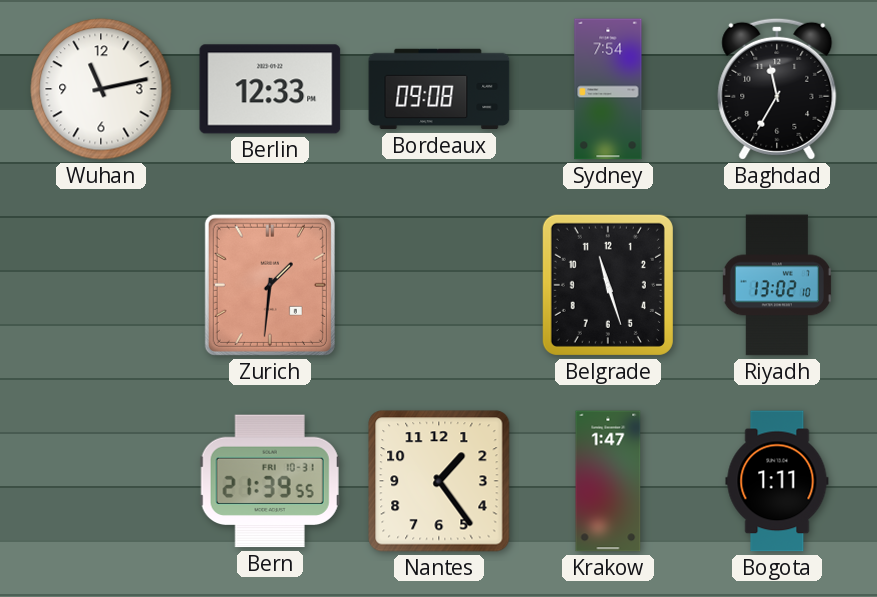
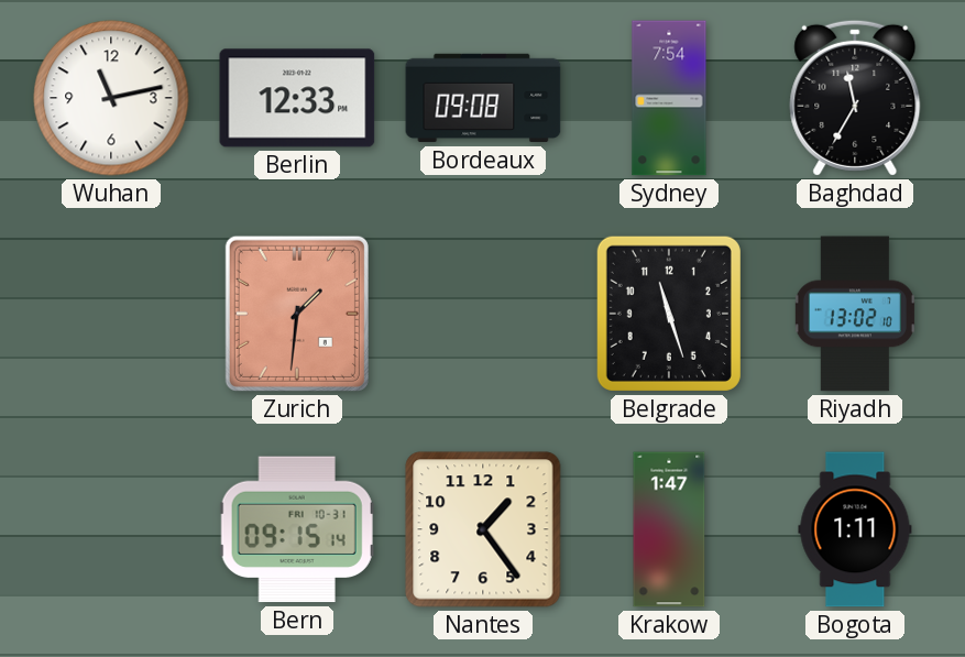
Bern: 21:39 -> 09:15 (297, 529)
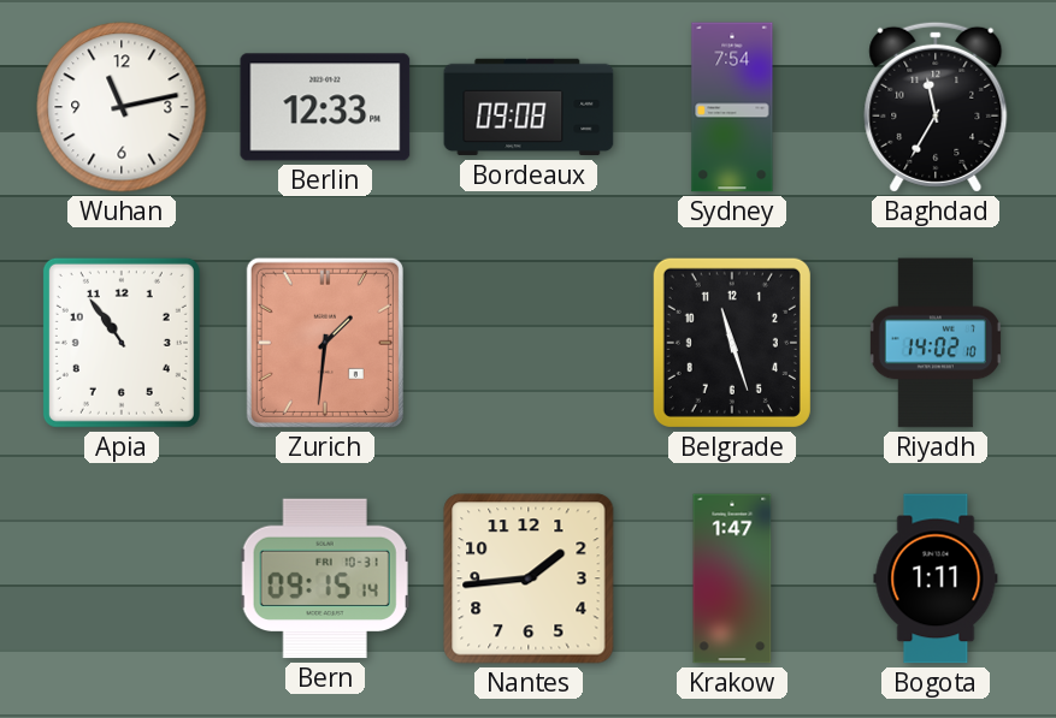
Apia: none -> 10:54 (122, 343)
Riyadh: 13:02 -> 14:02 (936, 343)
Nantes: 1:24 -> 1:44 (529, 578)
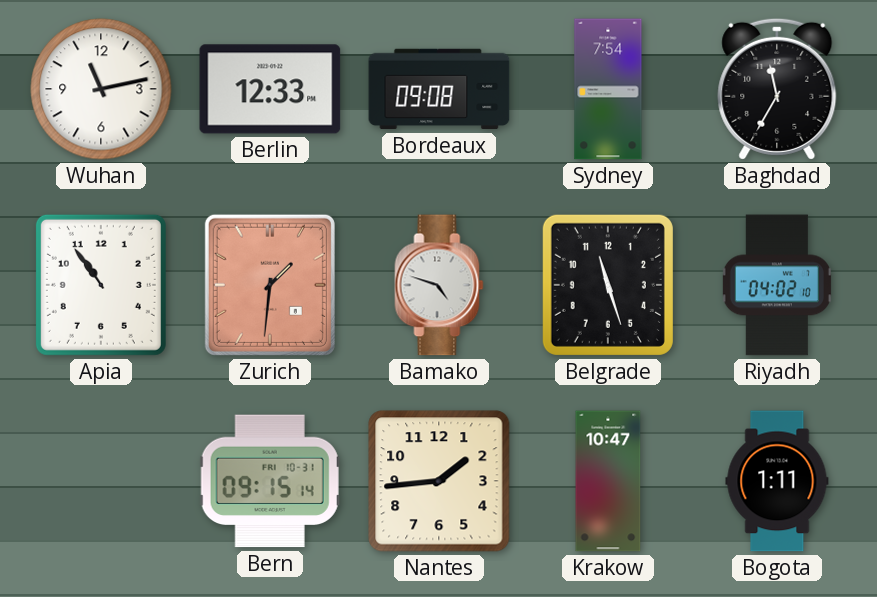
Bamako: none -> 4:48 (439, 285)
Riyadh: 14:02 -> 04:02 (777, 285)
Krakow: 1:47 -> 10:47 (608, 481)
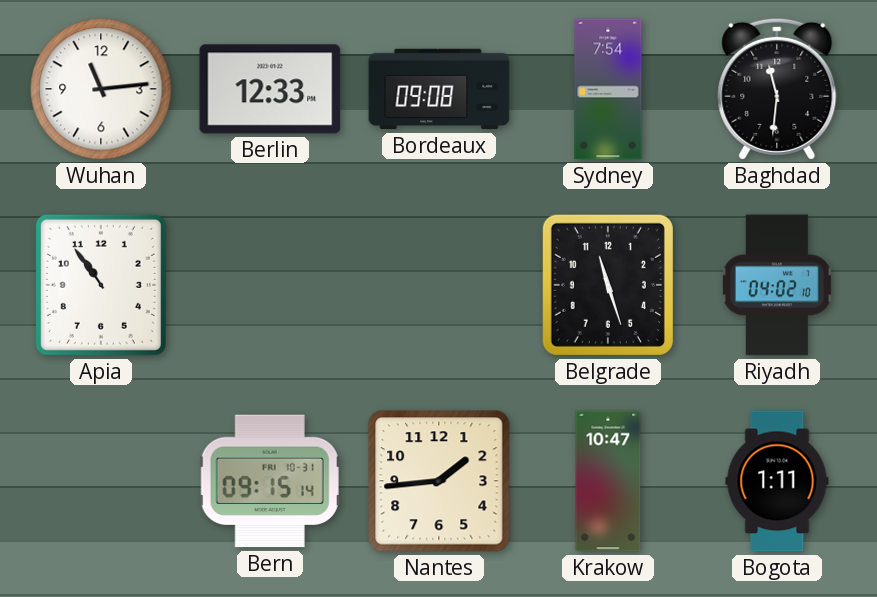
Wuhan: 11:13 -> 11:14 (101, 89)
Baghdad: 11:35 -> 11:31 (777, 89)
Zurich: 1:31 -> none (270, 285)
Bamako: 4:48 -> none (439, 285)
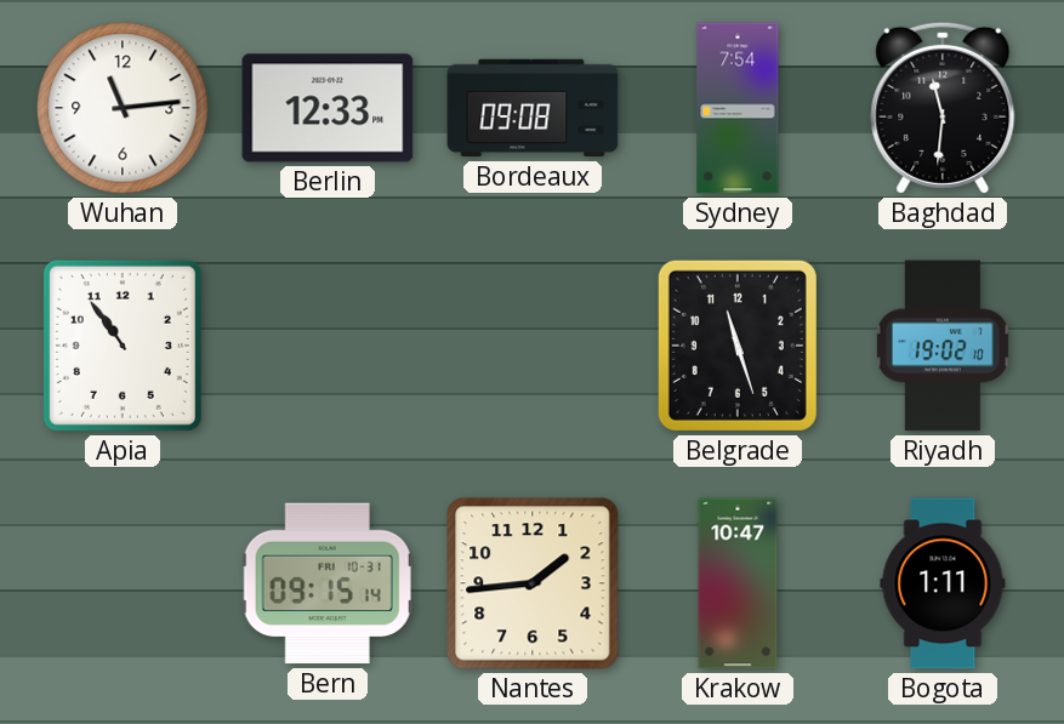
Riyadh: 04:02 -> 19:02 (943, 346)
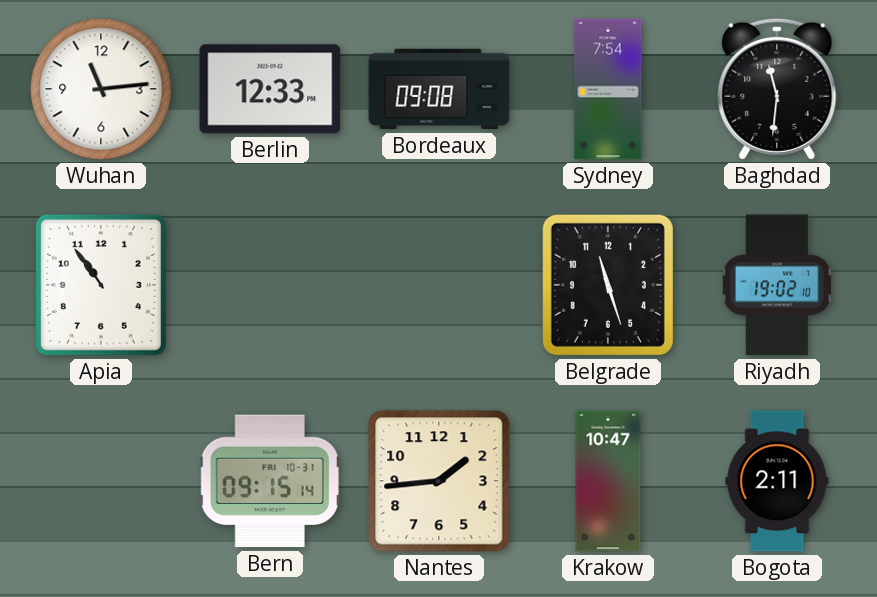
Bogota: 1:11 -> 2:11 (777, 481)
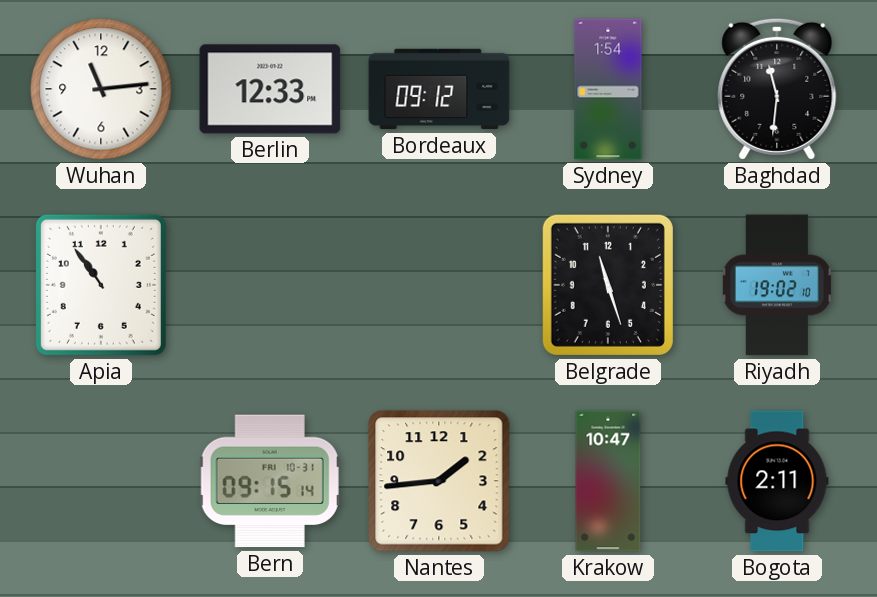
Bordeaux: 09:08 -> 09:12 (439, 89)
Sydney: 7:54 -> 1:54 (608, 89)
